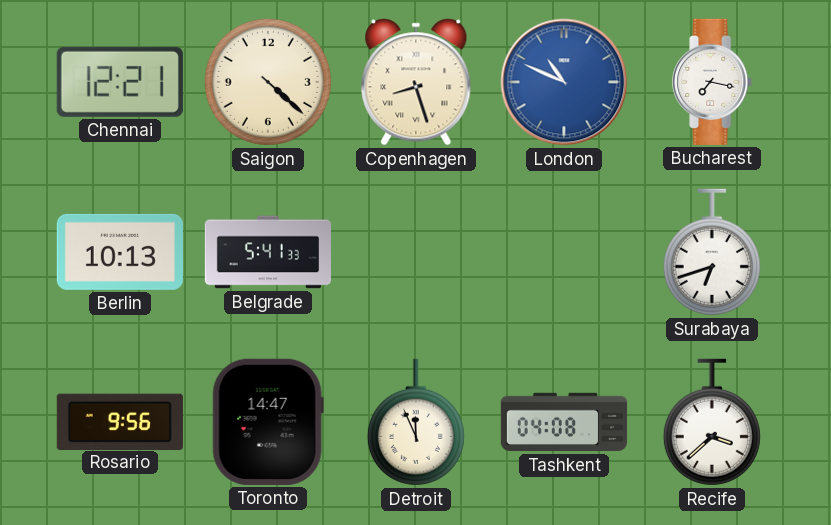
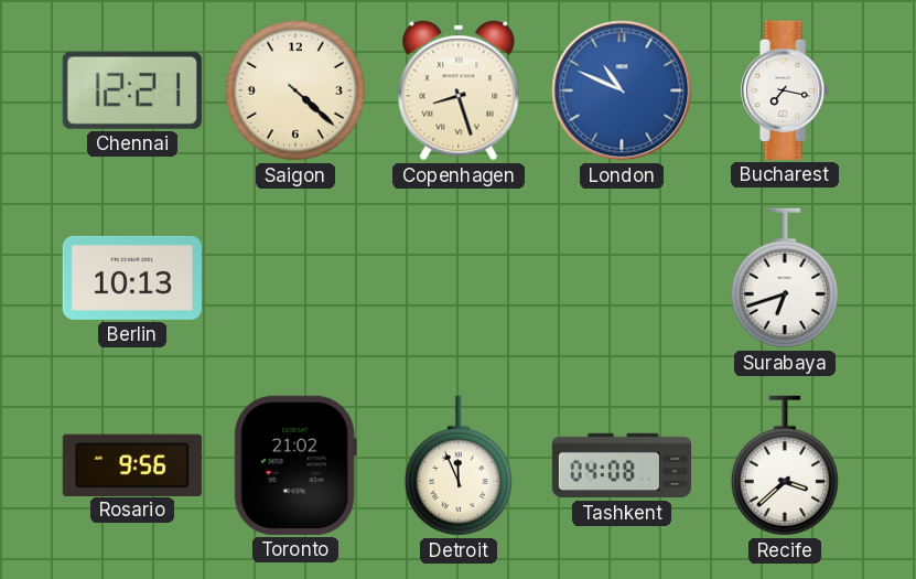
Belgrade: 5:41 -> none (267, 252)
Toronto: 14:47 -> 21:02 (295, 465)
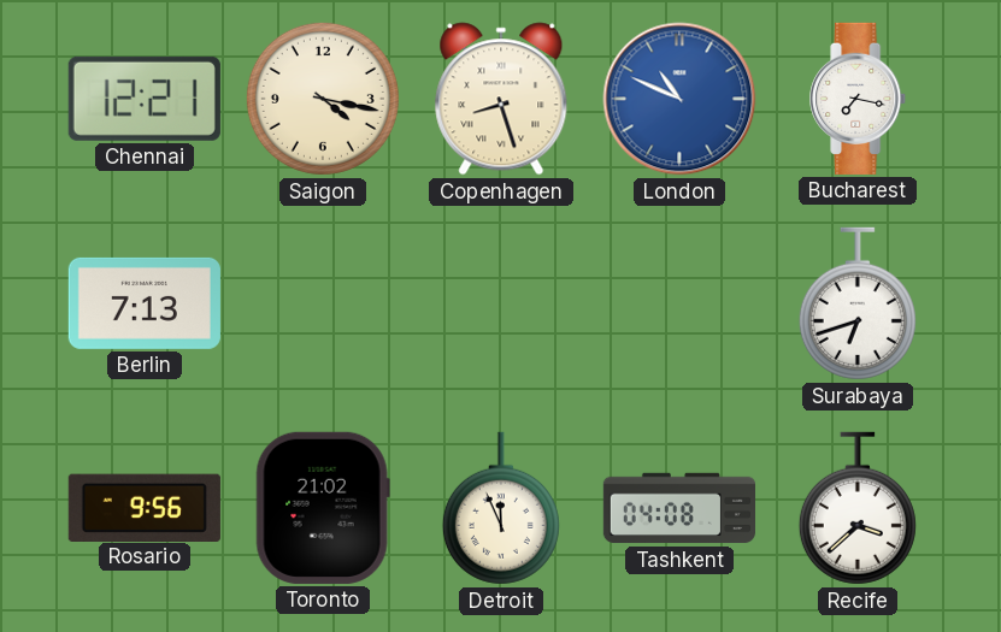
Saigon: 4:22 -> 4:17 (323, 99)
Berlin: 10:13 -> 7:13 (145, 303)
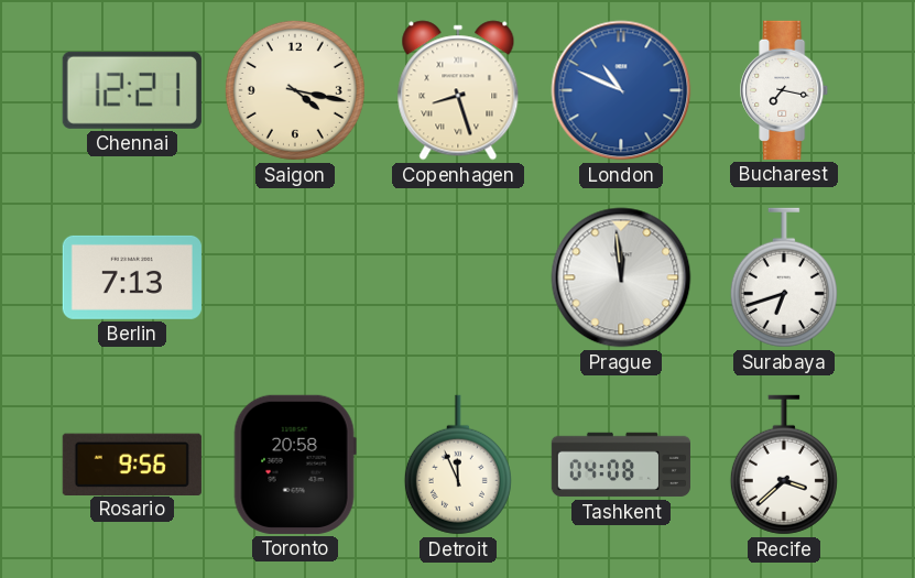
Prague: none -> 11:59 (621, 277)
Toronto: 21:02 -> 20:58 (295, 465)
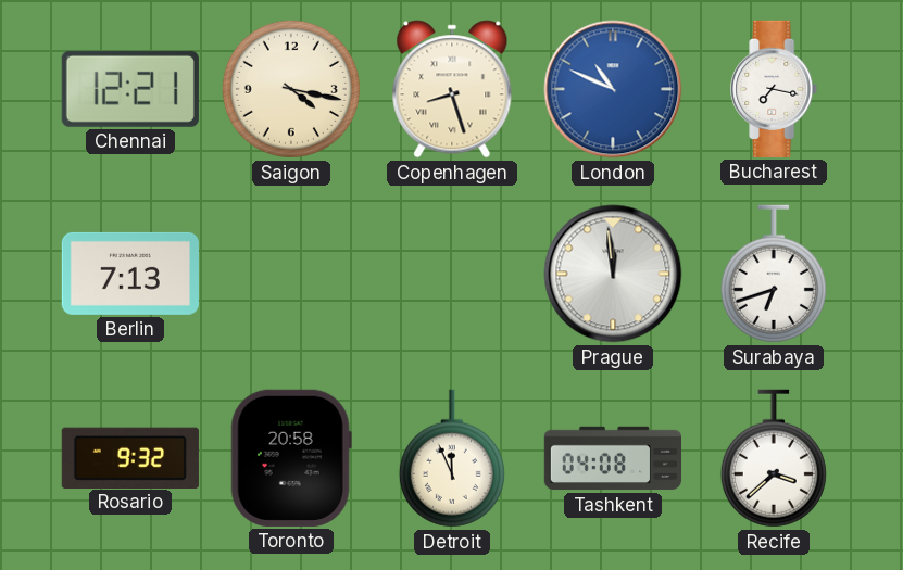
Rosario: 9:56 -> 9:32 (130, 457)
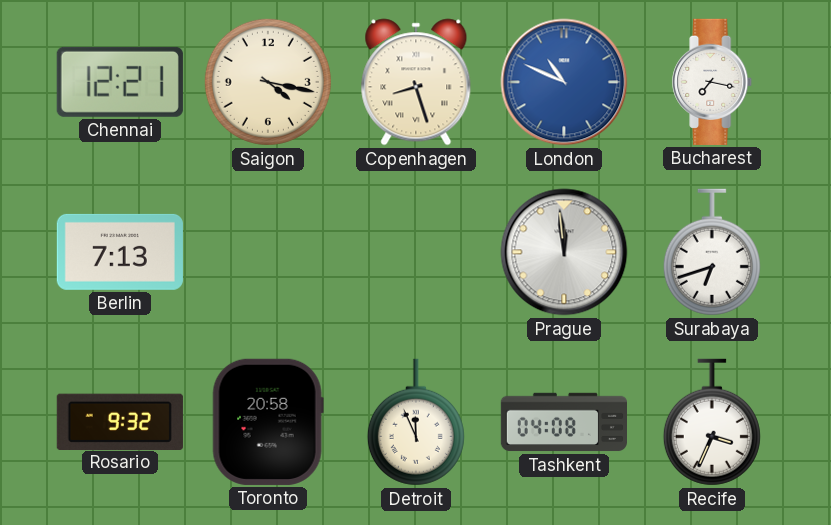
Recife: 3:38 -> 3:34 (712, 422)
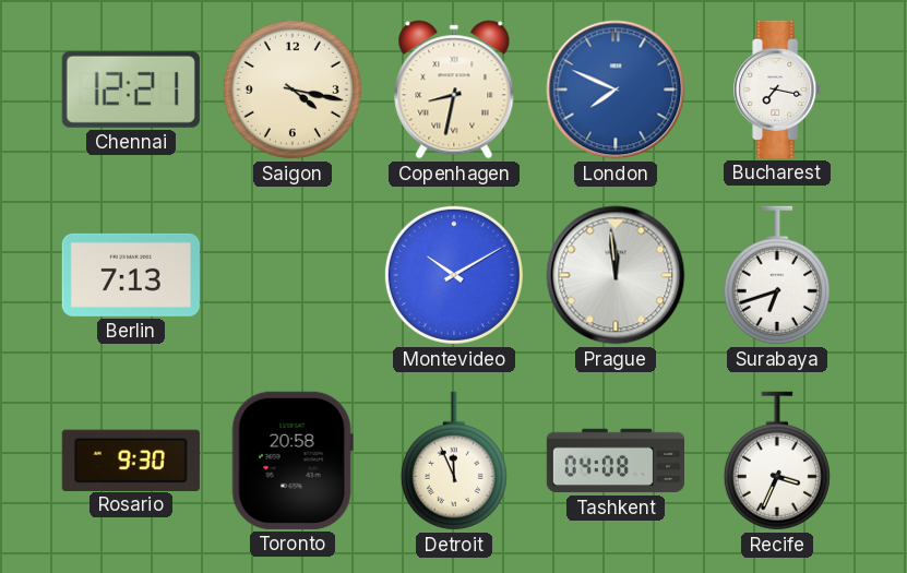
Copenhagen: 8:27 -> 8:32 (454, 89)
London: 10:49 -> 7:49 (616, 89)
Montevideo: none -> 10:10 (454, 275)
Rosario: 9:32 -> 9:30 (131, 459)
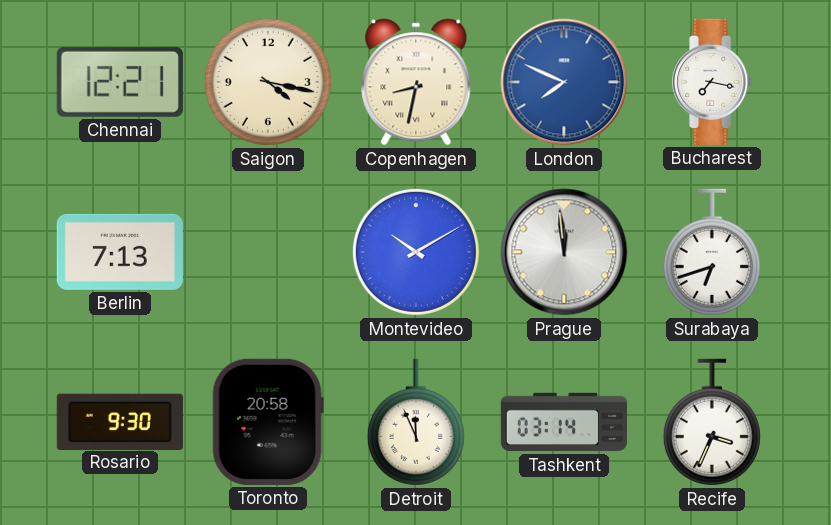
Tashkent: 04:08 -> 03:14 (563, 422)
